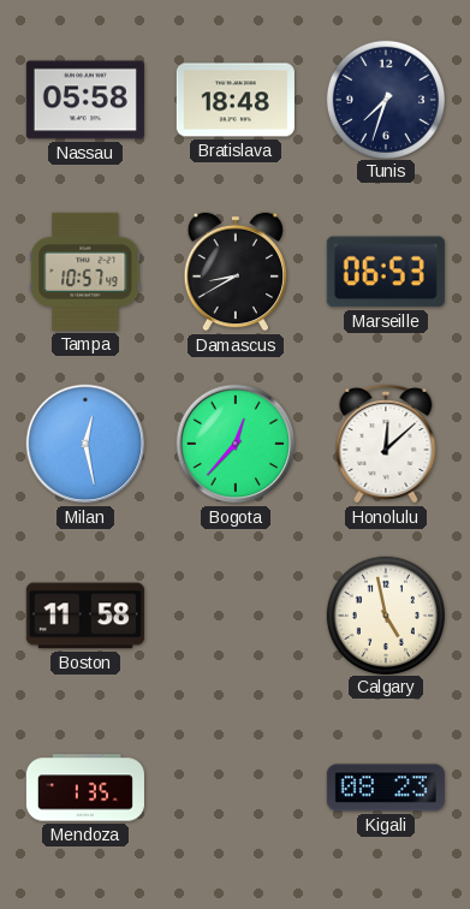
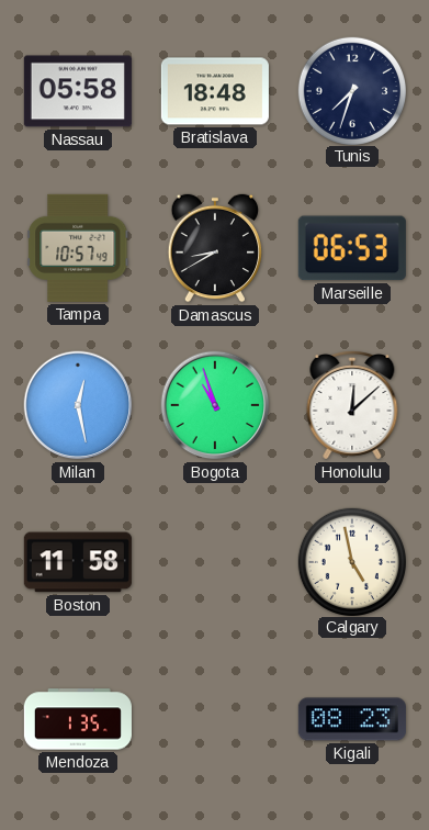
Bogota: 12:37 -> 10:57 (215, 405)
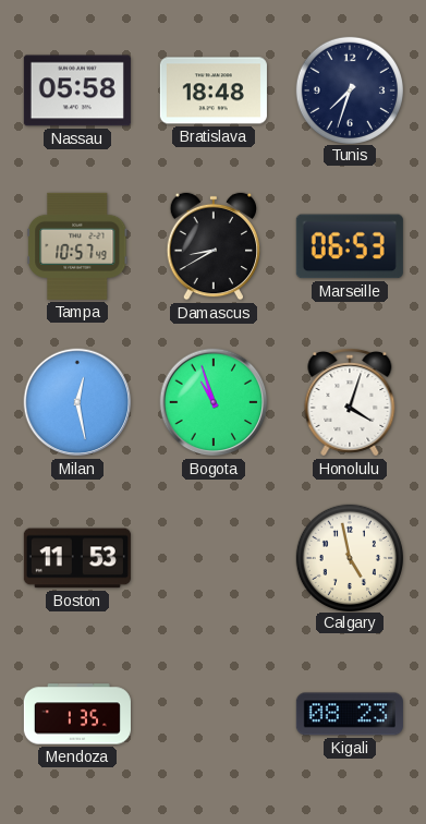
Honolulu: 12:08 -> 4:03 (350, 402)
Boston: 11:58 -> 11:53 (77, 558)
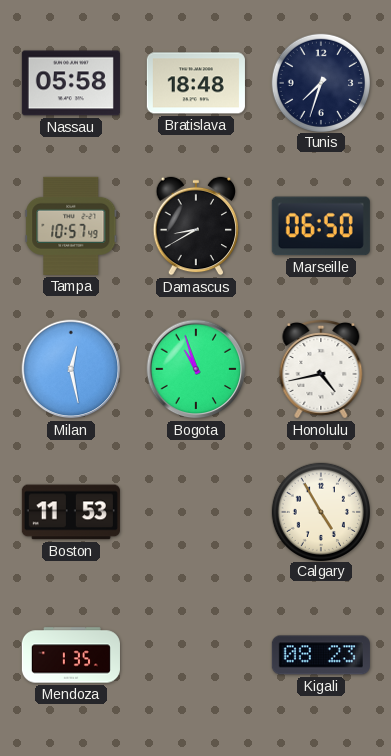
Marseille: 06:53 -> 06:50 (321, 226)
Honolulu: 4:03 -> 4:43 (321, 369)
Calgary: 4:58 -> 4:55 (320, 511)
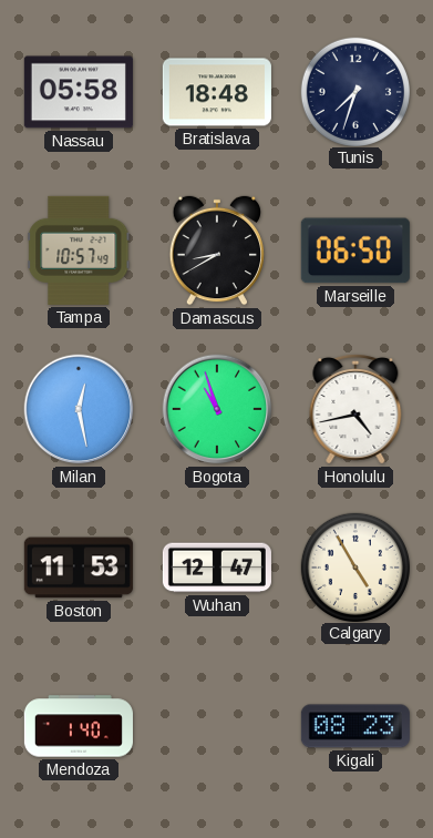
Wuhan: none -> 12:47 (217, 568)
Mendoza: 1:35 -> 1:40 (79, 726)
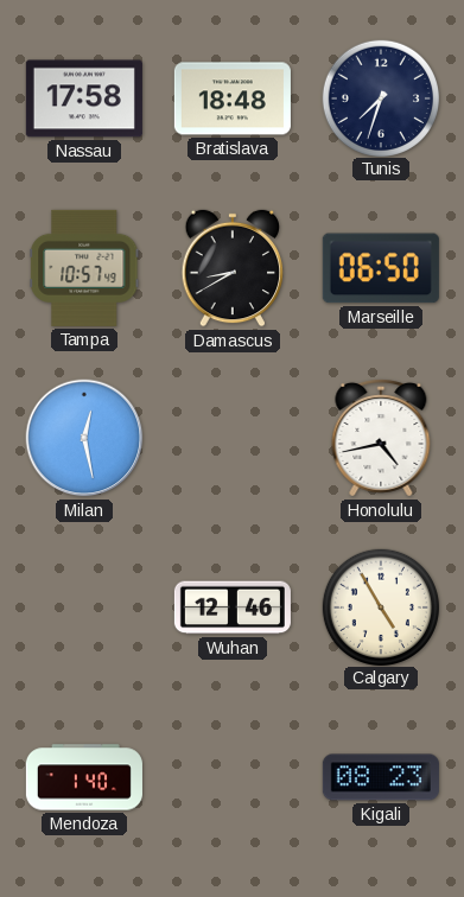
Nassau: 05:58 -> 17:58 (84, 98)
Bogota: 10:57 -> none (217, 409)
Boston: 11:53 -> none (79, 568)
Wuhan: 12:47 -> 12:46 (233, 607)
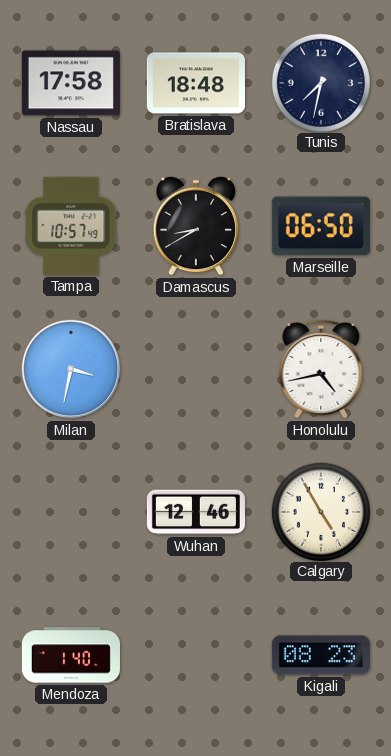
Tunis: 7:33 -> 7:32 (320, 82)
Milan: 12:28 -> 3:32 (71, 369)
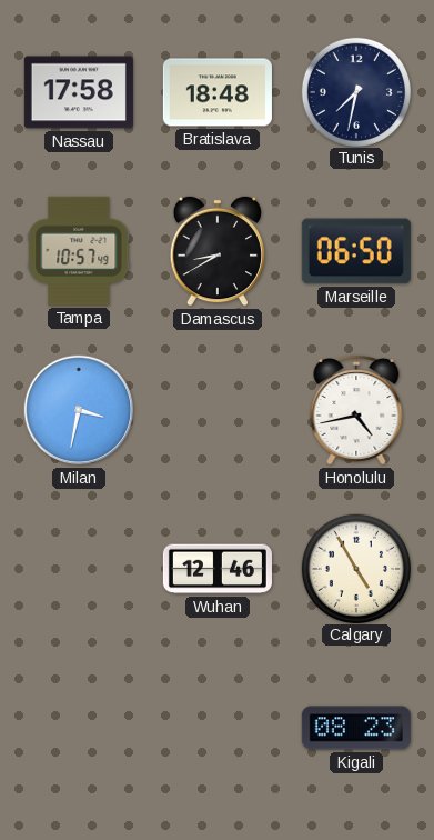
Mendoza: 1:40 -> none (71, 655)
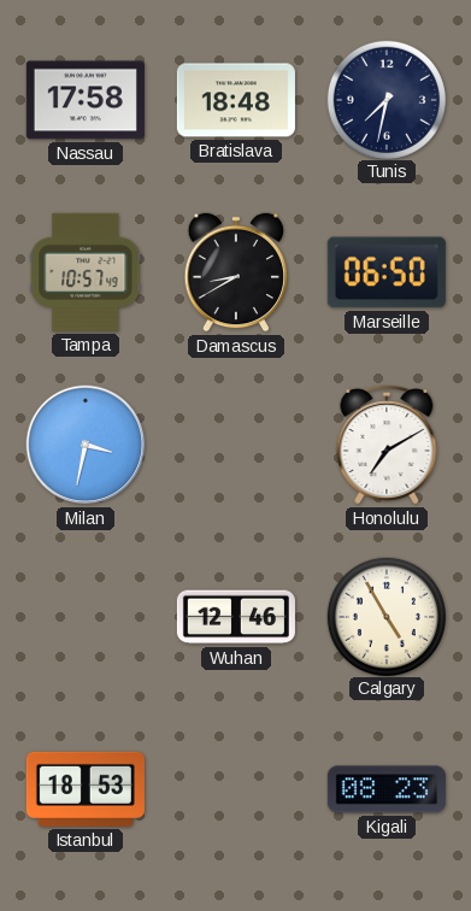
Honolulu: 4:43 -> 7:10 (387, 445)
Istanbul: none -> 18:53 (86, 789)
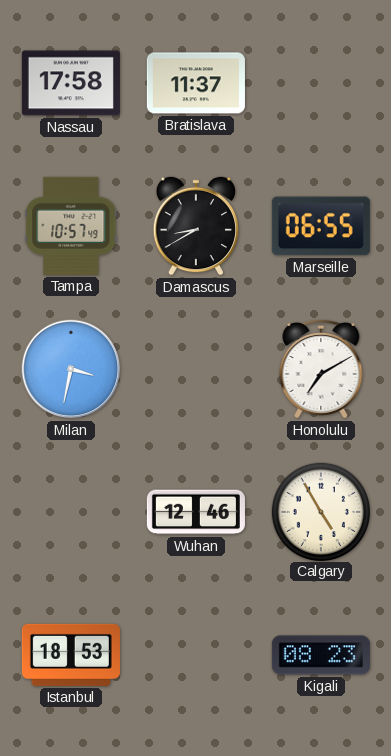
Bratislava: 18:48 -> 11:37 (196, 83)
Tunis: 7:32 -> none (385, 99)
Marseille: 06:50 -> 06:55 (321, 226)
